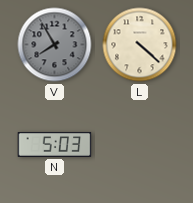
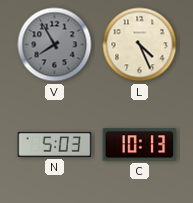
L: 4:22 -> 4:26 (140, 45)
C: none -> 10:13 (140, 145)
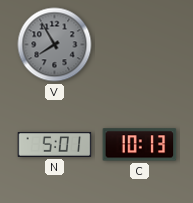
L: 4:26 -> none (140, 45)
N: 5:03 -> 5:01 (55, 144)
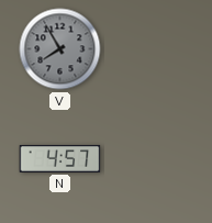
N: 5:01 -> 4:57 (60, 158)
C: 10:13 -> none (140, 145)
